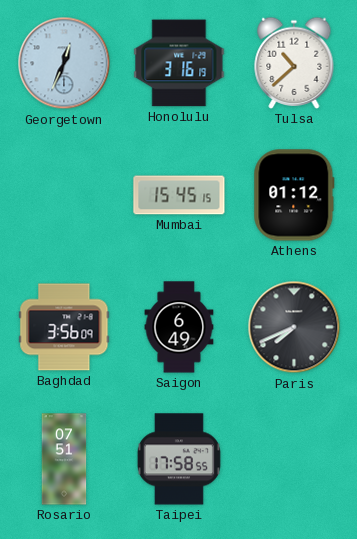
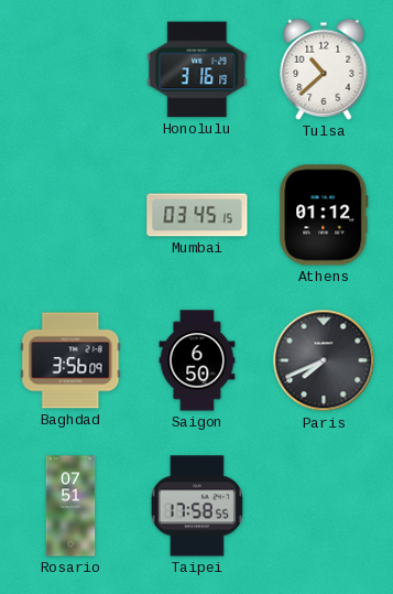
Georgetown: 12:34 -> none (64, 63)
Mumbai: 15:45 -> 03:45 (197, 215)
Saigon: 6:49 -> 6:50 (197, 360)
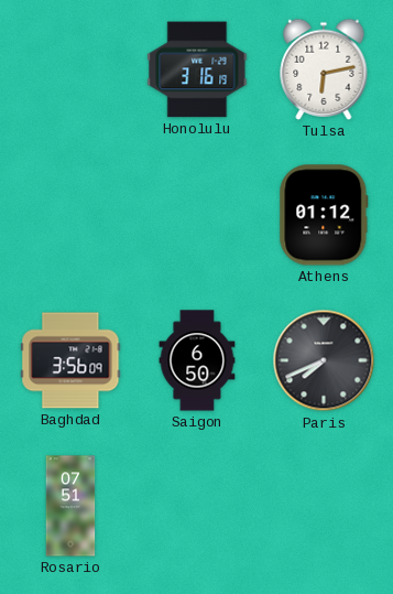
Tulsa: 10:38 -> 6:13 (324, 69)
Mumbai: 03:45 -> none (197, 215)
Taipei: 17:58 -> none (197, 506)
